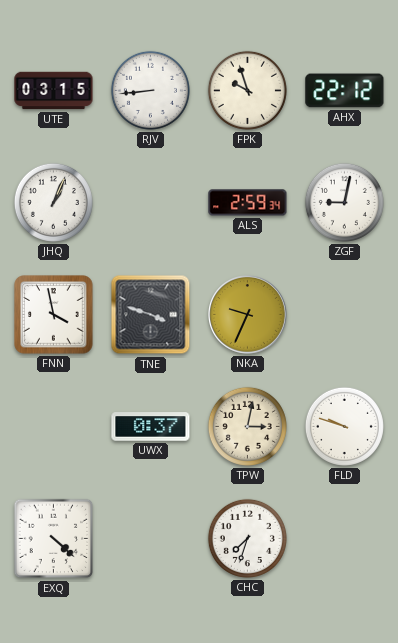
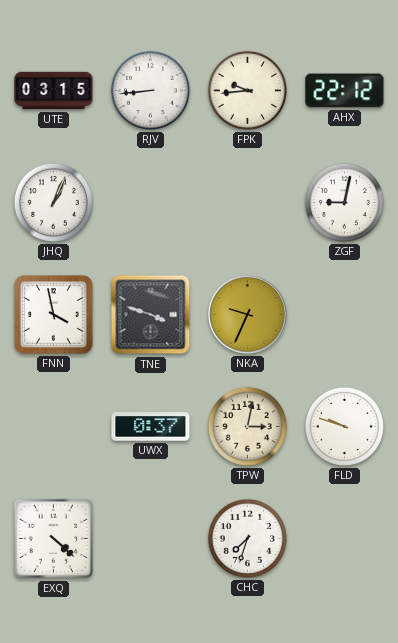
FPK: 9:57 -> 9:44 (247, 90)
ALS: 2:59 -> none (248, 203)
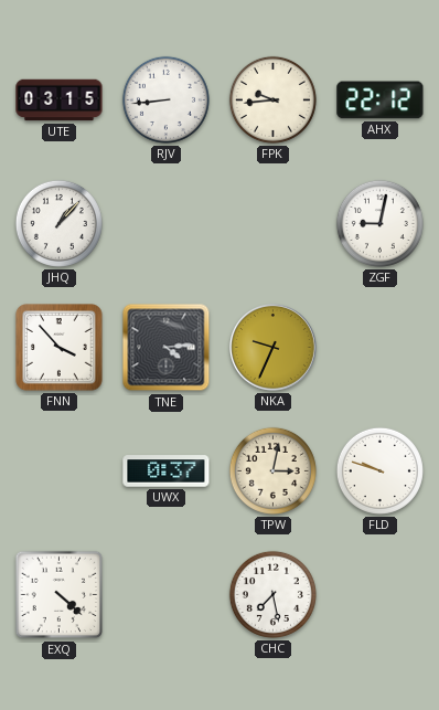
JHQ: 1:04 -> 1:07 (58, 223)
FNN: 3:58 -> 3:53 (60, 348)
TNE: 3:48 -> 4:14 (167, 348)
CHC: 7:33 -> 7:28 (272, 594)
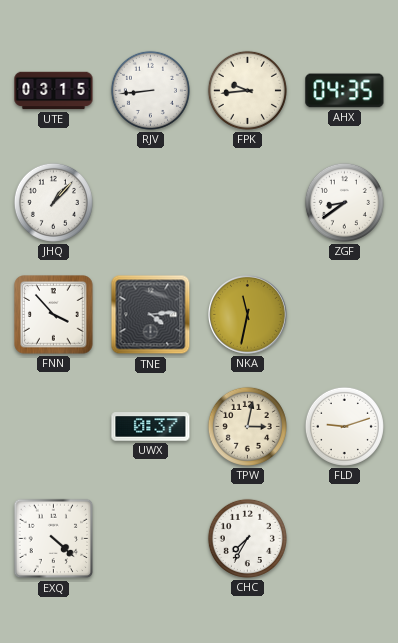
AHX: 22:12 -> 04:35 (345, 91)
ZGF: 9:02 -> 8:39 (344, 202)
NKA: 9:34 -> 11:32 (248, 315)
FLD: 9:48 -> 9:12 (344, 426)
CHC: 7:28 -> 7:35 (247, 538)
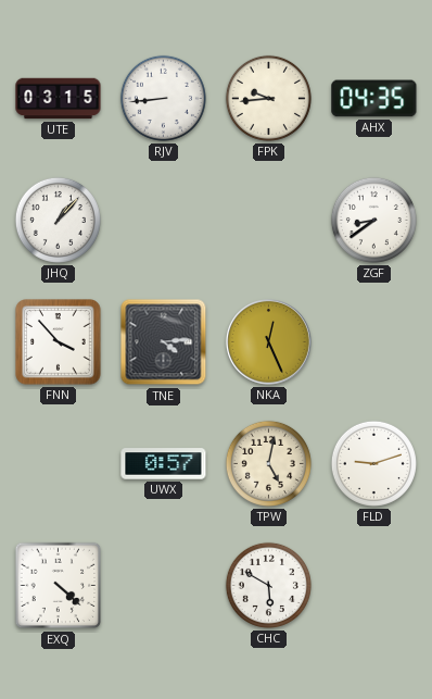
NKA: 11:32 -> 12:26 (269, 342)
UWX: 0:37 -> 0:57 (164, 464)
TPW: 3:02 -> 5:02 (268, 463)
CHC: 7:35 -> 5:50 (268, 585)
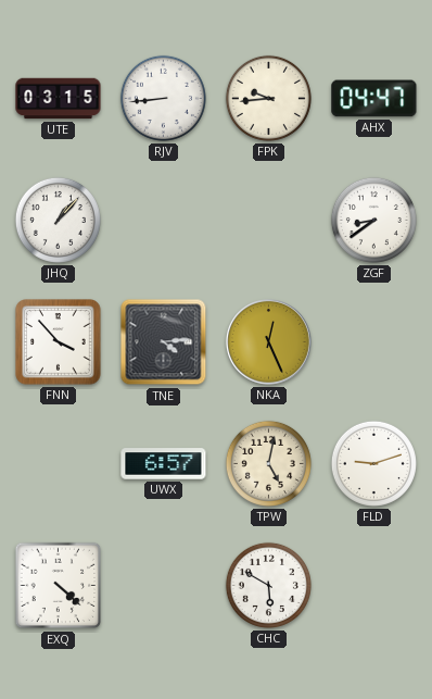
AHX: 04:35 -> 04:47 (374, 99)
UWX: 0:57 -> 6:57 (164, 464)
